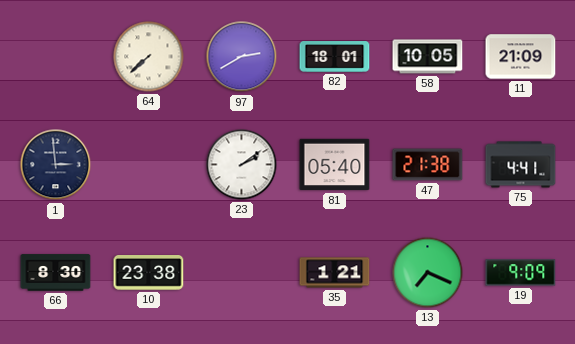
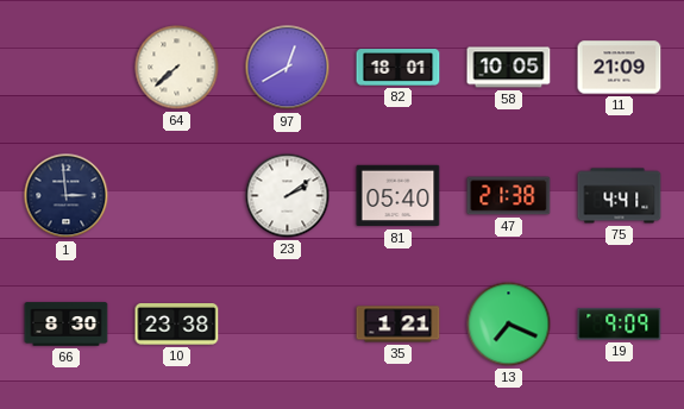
97: 2:40 -> 12:40 (288, 68)
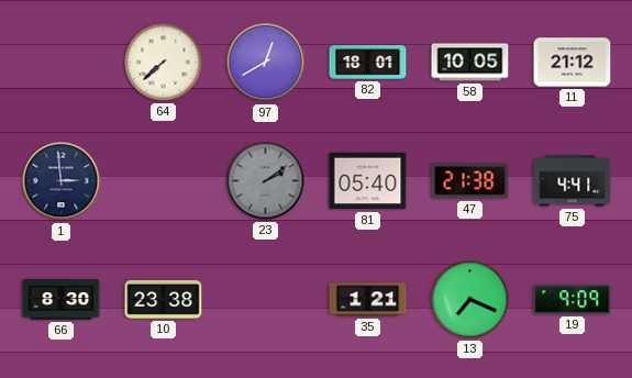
11: 21:09 -> 21:12 (573, 63)
23 dial: white -> grey (266, 181)
